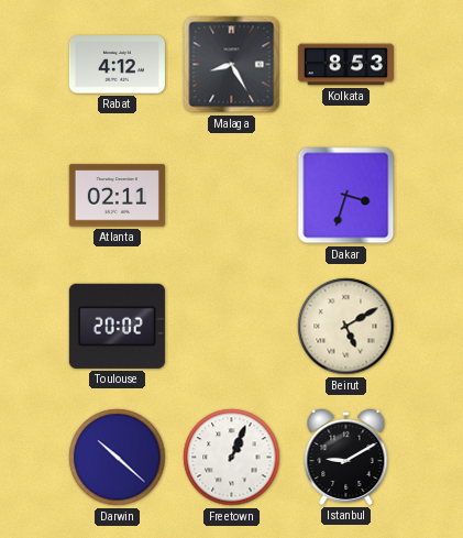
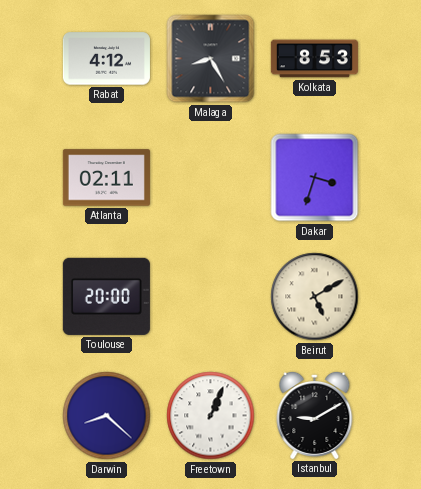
Toulouse: 20:02 -> 20:00 (106, 296)
Darwin: 10:22 -> 8:22 (107, 416)
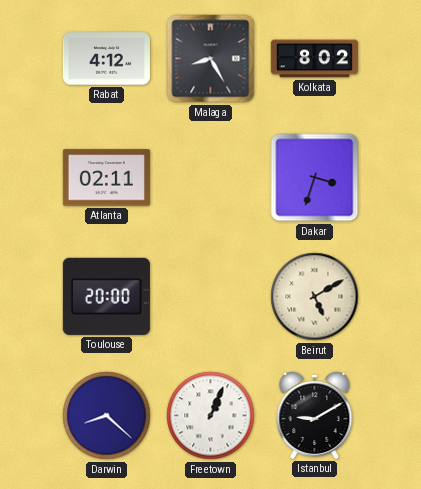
Kolkata: 8:53 -> 8:02 (314, 59)
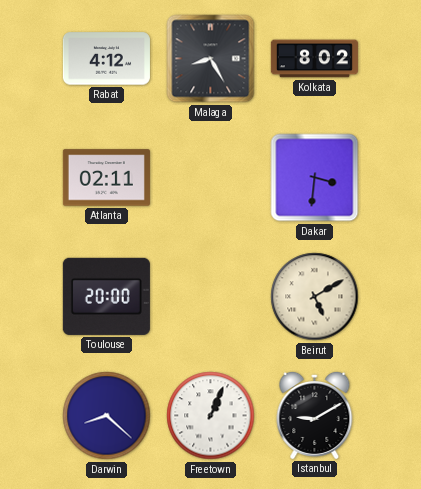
Dakar: 3:33 -> 3:31 (315, 178)
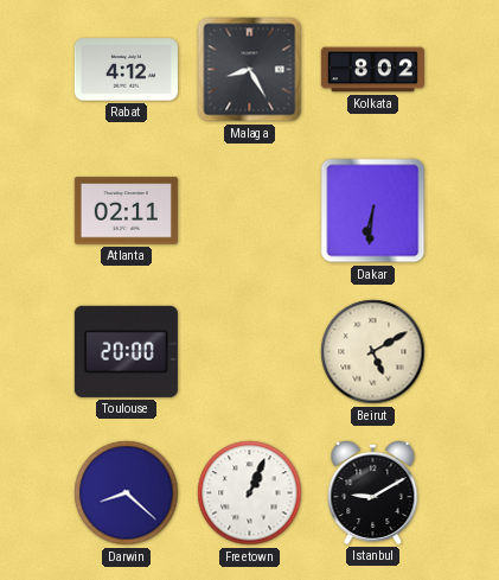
Dakar: 3:31 -> 6:31 (373, 211)
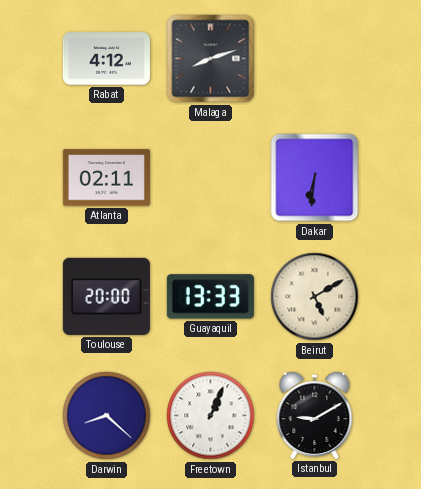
Malaga: 8:25 -> 8:12 (211, 59)
Kolkata: 8:02 -> none (372, 70)
Guayaquil: none -> 13:33 (210, 297)
